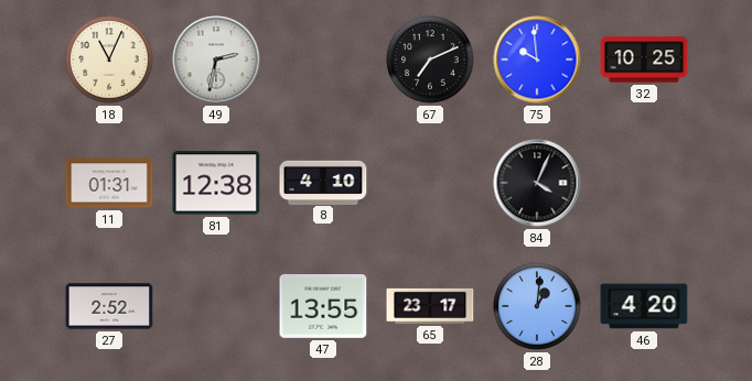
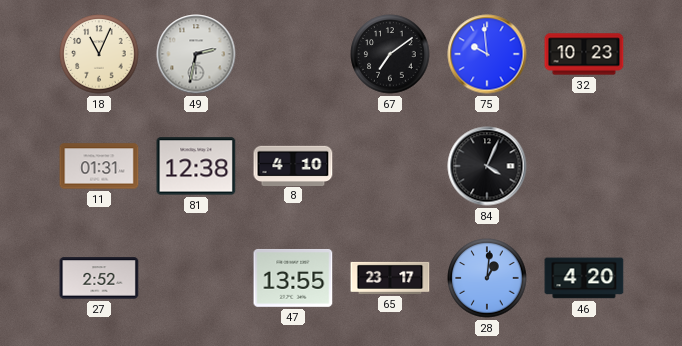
67: 7:11 -> 7:09 (390, 54)
32: 10:25 -> 10:23 (584, 54)
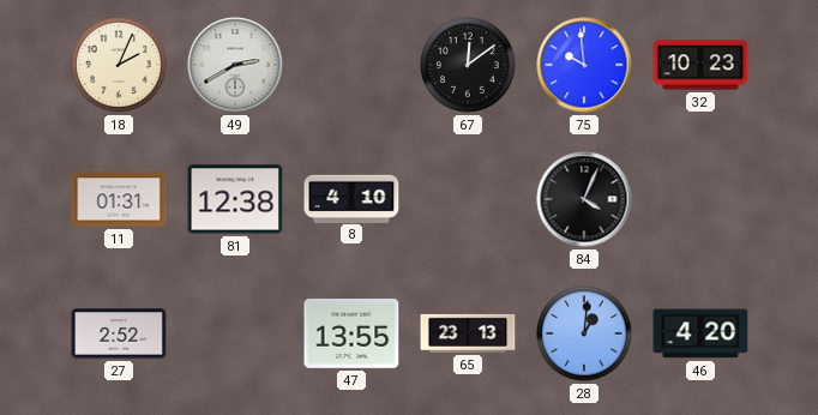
18: 11:04 -> 2:04 (119, 65)
49: 2:32 -> 2:40 (235, 65)
67: 7:09 -> 12:09 (468, 65)
65: 23:17 -> 23:13 (468, 333)
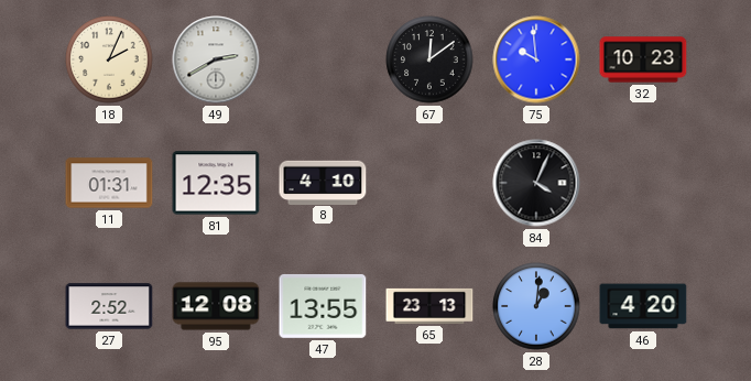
81: 12:38 -> 12:35 (216, 183)
95: none -> 12:08 (216, 306)
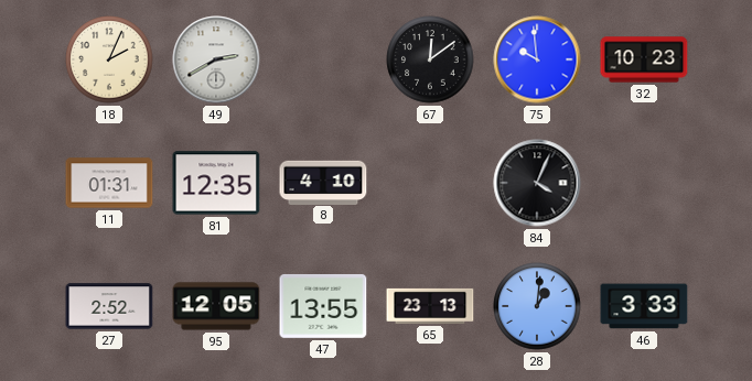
95: 12:08 -> 12:05 (216, 306)
46: 4:20 -> 3:33 (644, 306)
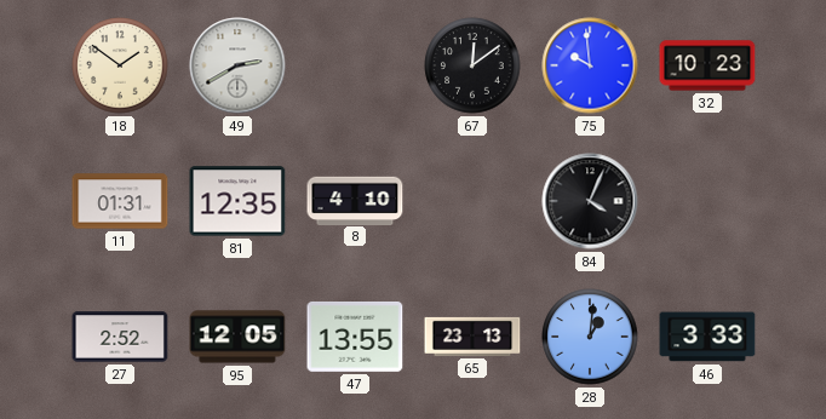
18: 2:04 -> 1:51 (120, 65)
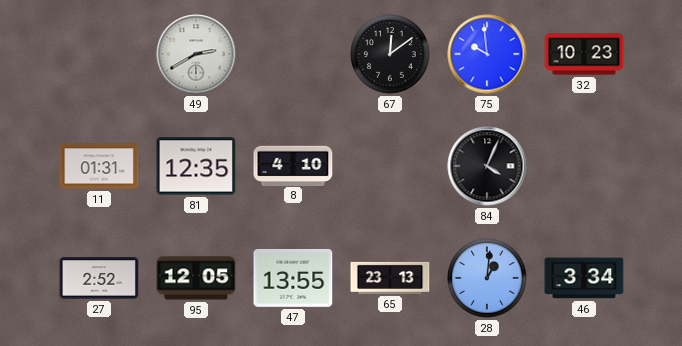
18: 1:51 -> none (120, 65)
46: 3:33 -> 3:34 (584, 278)
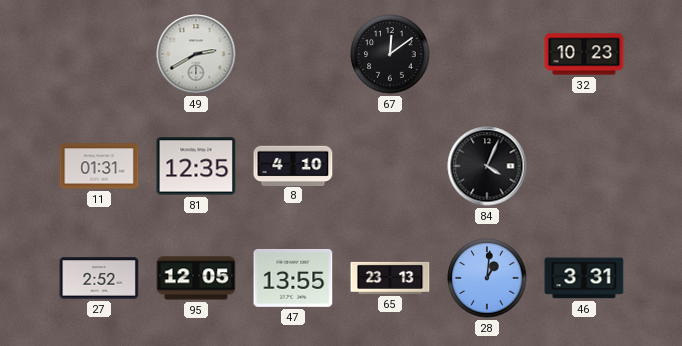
75: 9:59 -> none (487, 54)
46: 3:34 -> 3:31 (584, 278)
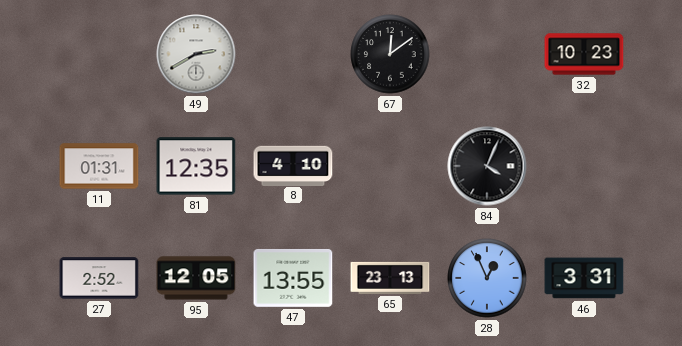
28: 1:01 -> 12:56 (487, 278)
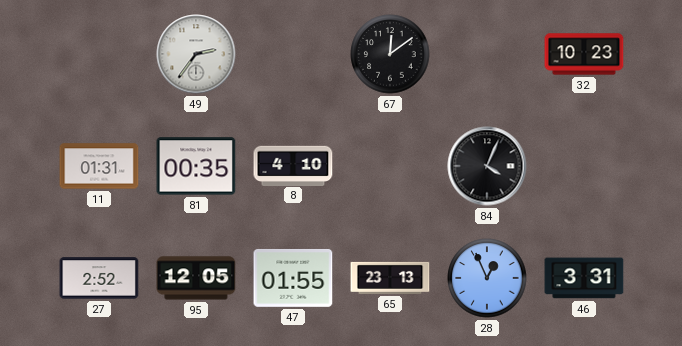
49: 2:40 -> 2:36 (196, 54)
81: 12:35 -> 00:35 (196, 166)
47: 13:55 -> 01:55 (293, 278)
